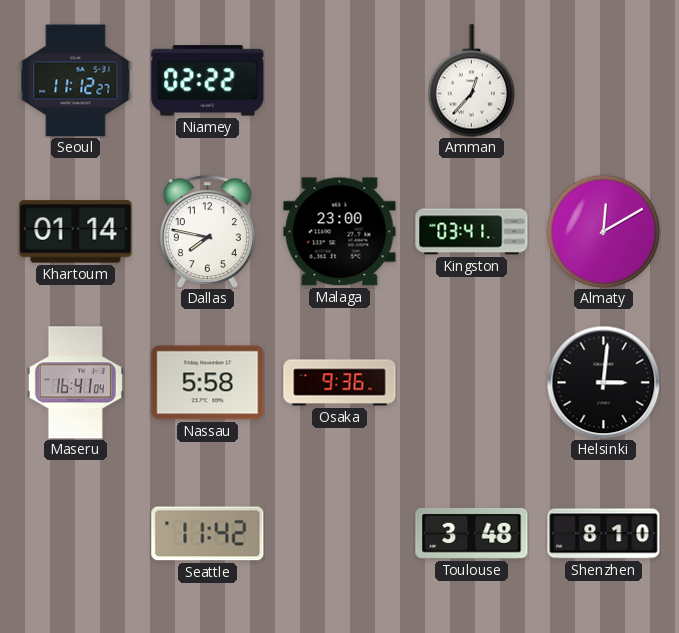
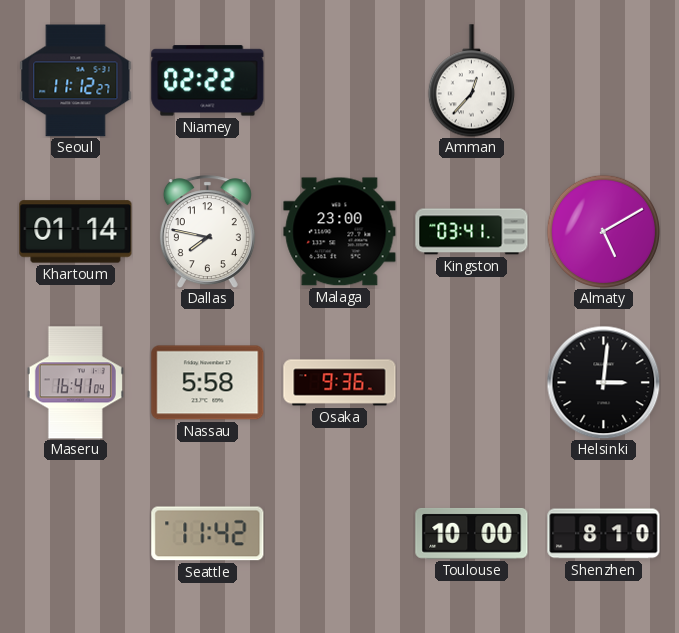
Almaty: 12:10 -> 5:10 (603, 231)
Toulouse: 3:48 -> 10:00 (472, 533)
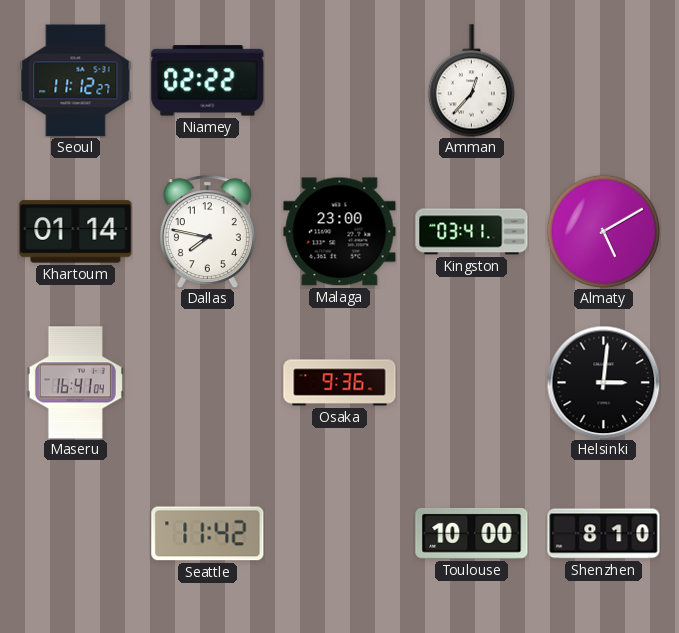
Nassau: 5:58 -> none (208, 383)
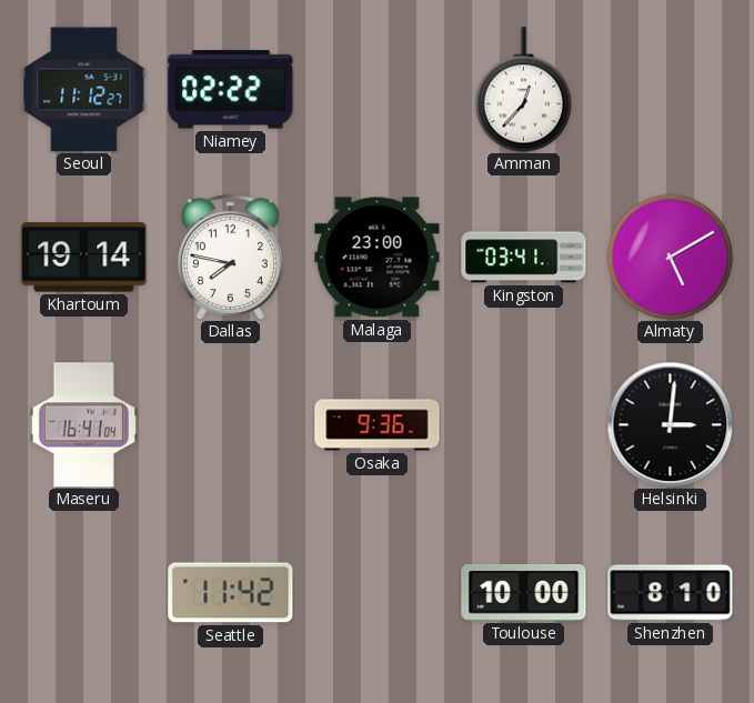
Khartoum: 01:14 -> 19:14 (84, 258)
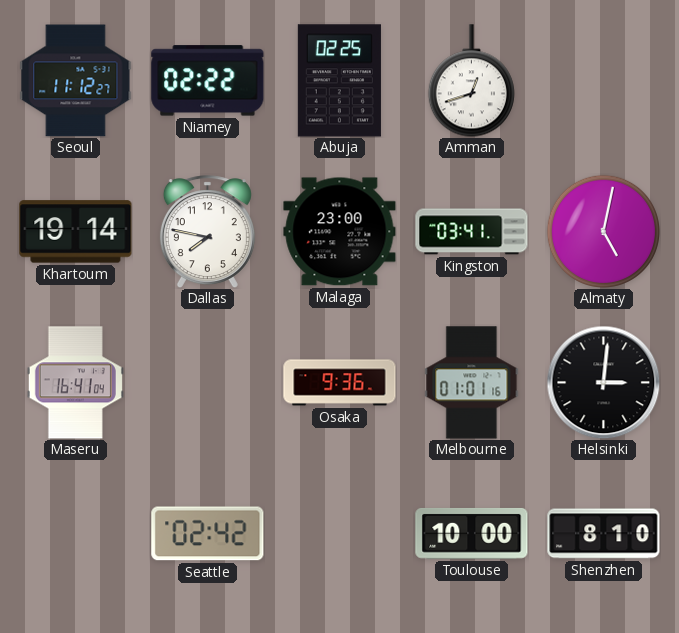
Abuja: none -> 02:25 (339, 81)
Amman: 12:37 -> 12:42 (471, 81)
Almaty: 5:10 -> 5:02 (603, 231)
Melbourne: none -> 01:01 (472, 383)
Seattle: 11:42 -> 02:42 (208, 534)
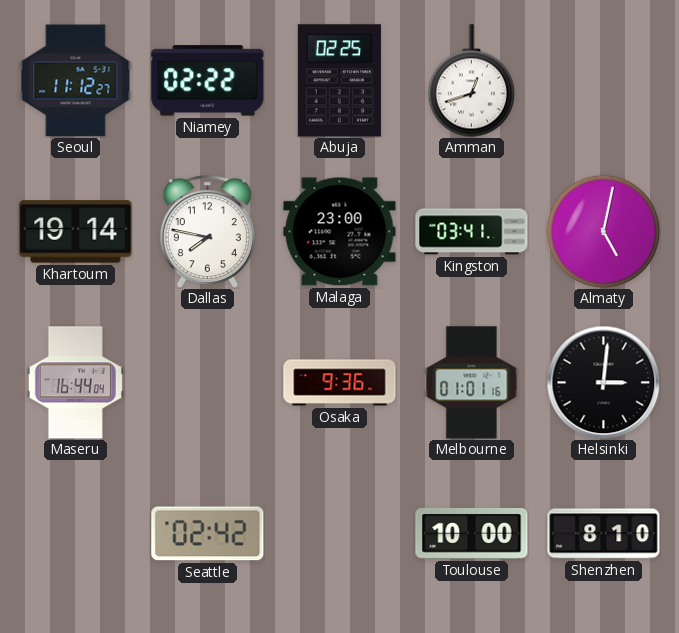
Maseru: 16:41 -> 16:44 (75, 383)
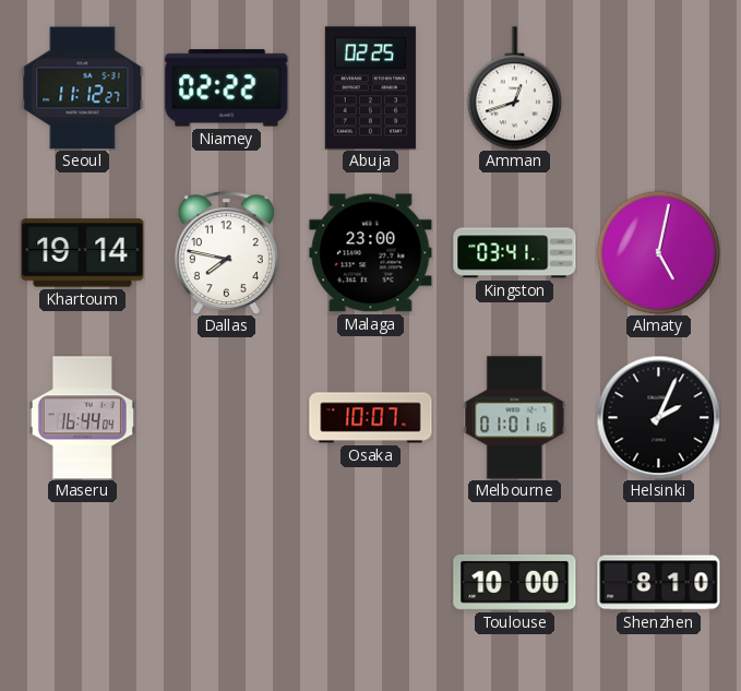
Osaka: 9:36 -> 10:07 (371, 418)
Helsinki: 3:01 -> 2:04 (658, 417)
Seattle: 02:42 -> none (208, 534)
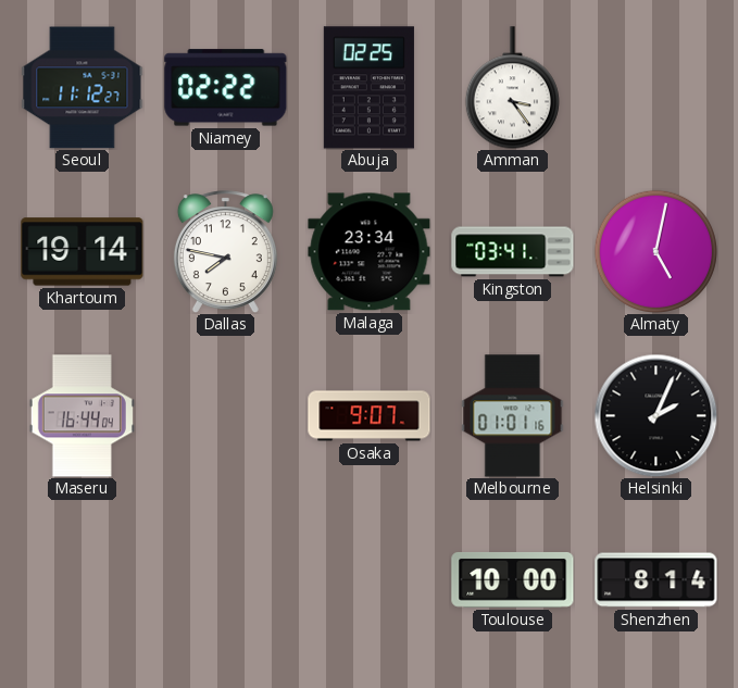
Amman: 12:42 -> 3:24 (512, 88)
Malaga: 23:00 -> 23:34 (370, 252)
Osaka: 10:07 -> 9:07 (370, 416)
Shenzhen: 8:10 -> 8:14 (656, 580)
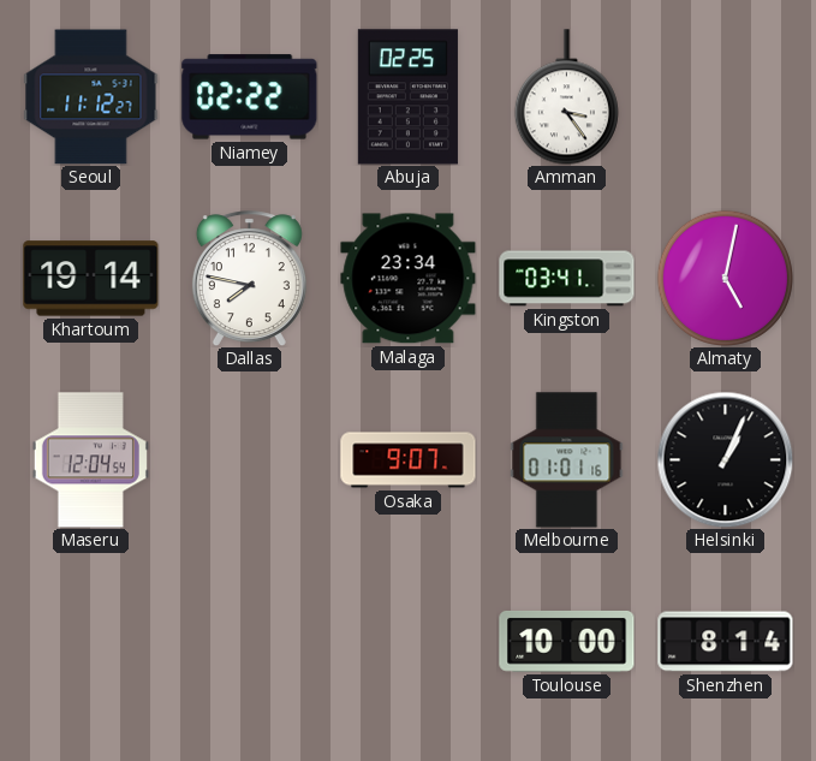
Maseru: 16:44 -> 12:04 (90, 460)
Helsinki: 2:04 -> 1:04 (725, 459)
